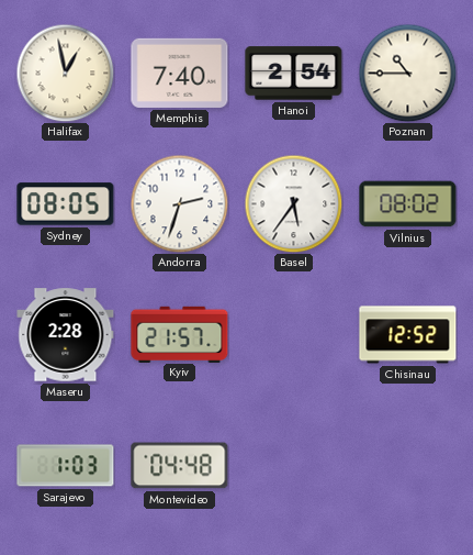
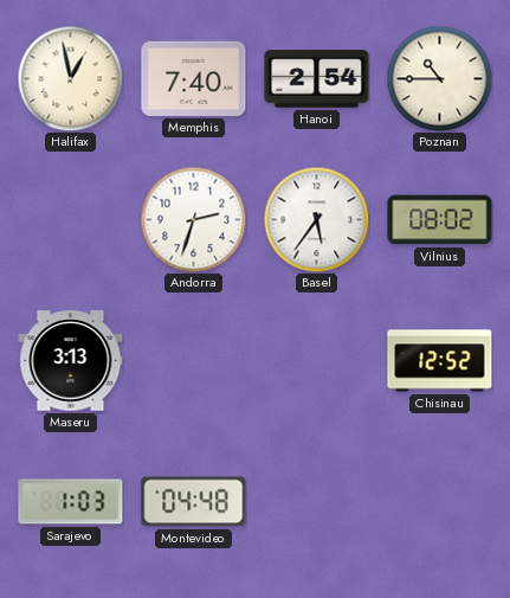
Sydney: 08:05 -> none (66, 204)
Maseru: 2:28 -> 3:13 (71, 361)
Kyiv: 21:57 -> none (180, 334)
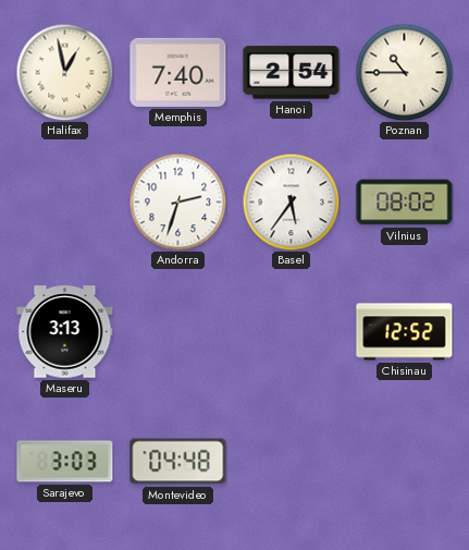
Sarajevo: 1:03 -> 3:03 (65, 462)
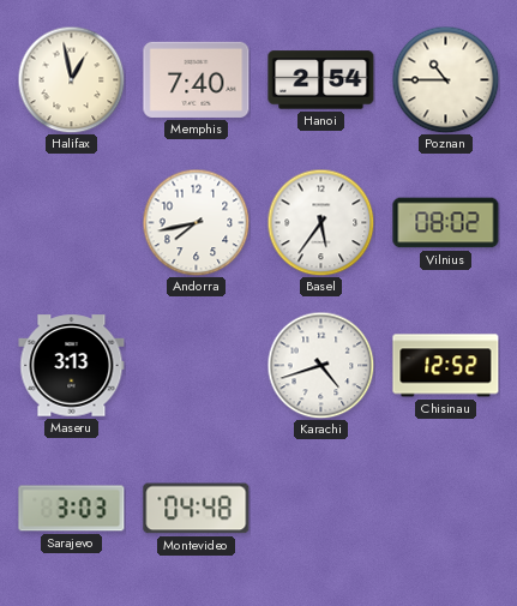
Andorra: 2:33 -> 7:43 (196, 222)
Karachi: none -> 4:42 (320, 365)
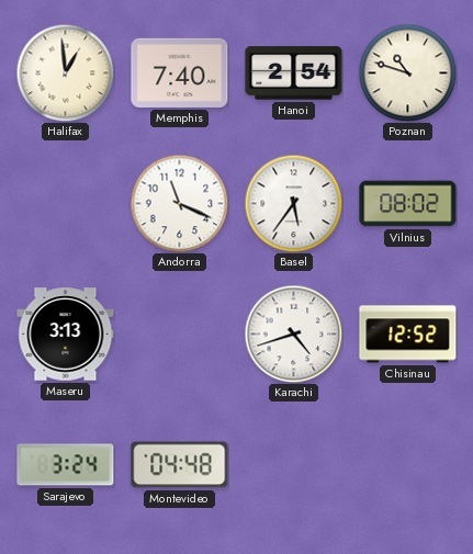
Halifax: 12:58 -> 12:59 (65, 72)
Poznan: 10:45 -> 10:48 (407, 72)
Andorra: 7:43 -> 11:19 (179, 203)
Sarajevo: 3:03 -> 3:24 (66, 465)
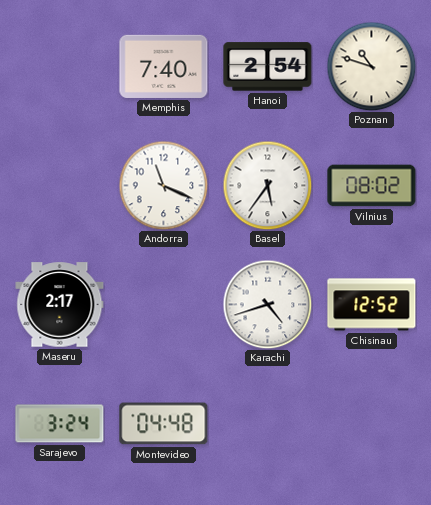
Halifax: 12:59 -> none (65, 72)
Maseru: 3:13 -> 2:17 (60, 305)
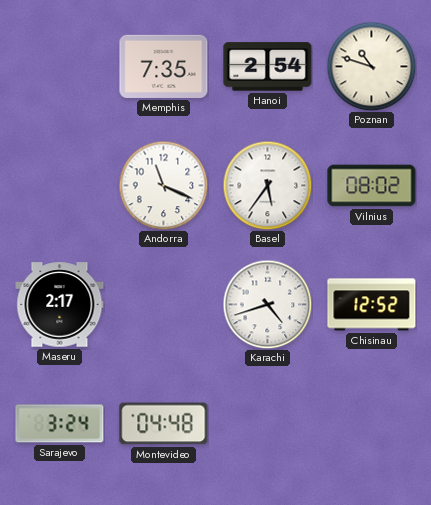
Memphis: 7:40 -> 7:35 (164, 66)
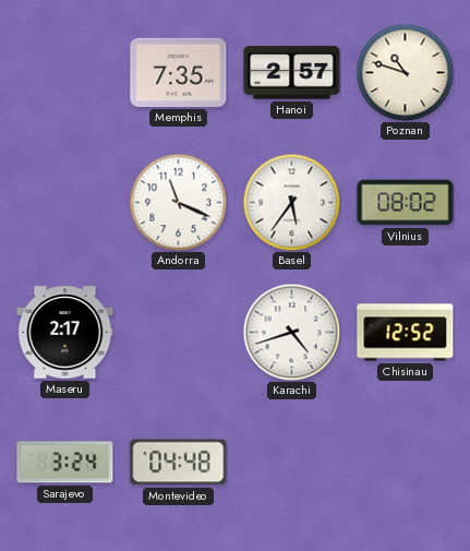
Hanoi: 2:54 -> 2:57 (292, 73)
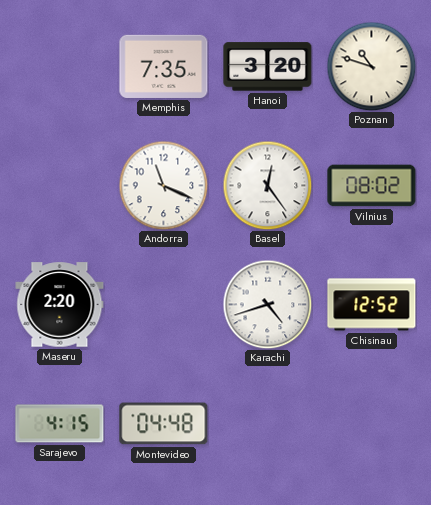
Hanoi: 2:57 -> 3:20 (268, 67)
Basel: 5:36 -> 12:24 (267, 185)
Maseru: 2:17 -> 2:20 (60, 305)
Sarajevo: 3:24 -> 4:15 (60, 424)
